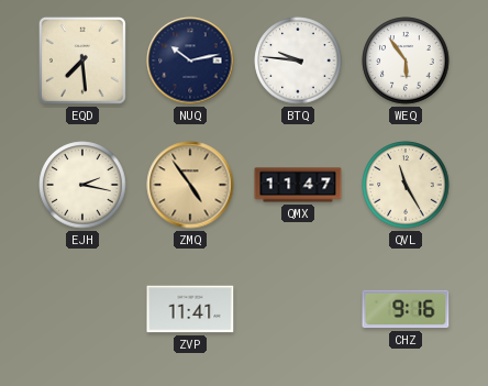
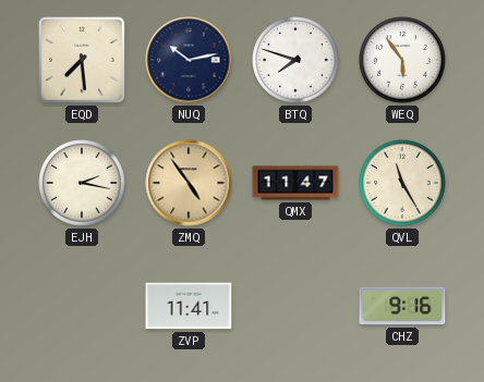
BTQ: 9:46 -> 7:48 (295, 60)
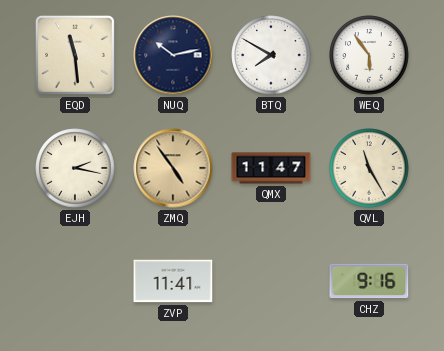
EQD: 7:29 -> 11:29 (75, 55)
BTQ: 7:48 -> 7:50 (271, 55)
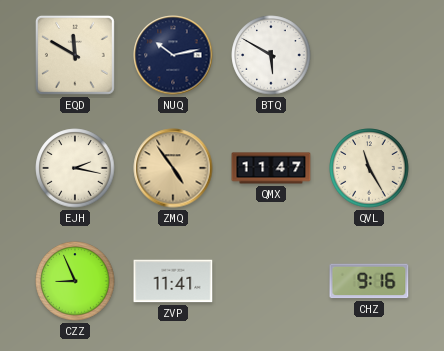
EQD: 11:29 -> 11:50 (75, 55)
BTQ: 7:50 -> 5:50 (271, 55)
WEQ: 5:54 -> none (369, 55)
CZZ: none -> 8:56 (75, 281)
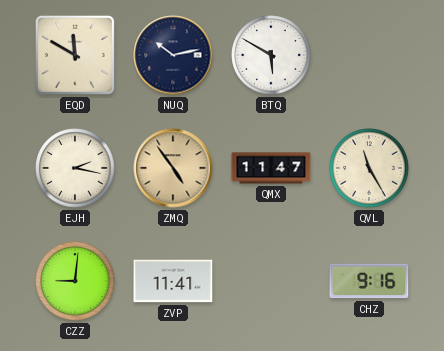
CZZ: 8:56 -> 9:01 (75, 281)
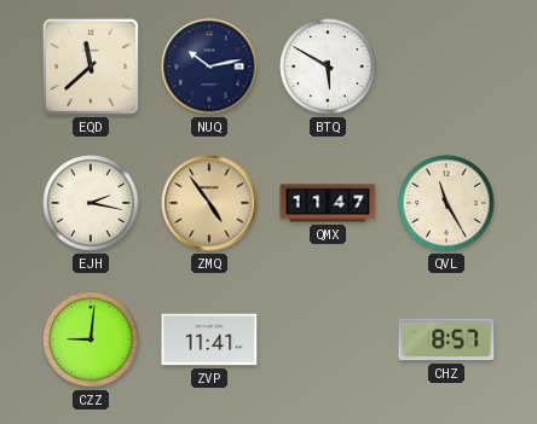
EQD: 11:50 -> 11:38 (91, 66)
CHZ: 9:16 -> 8:57 (446, 339)
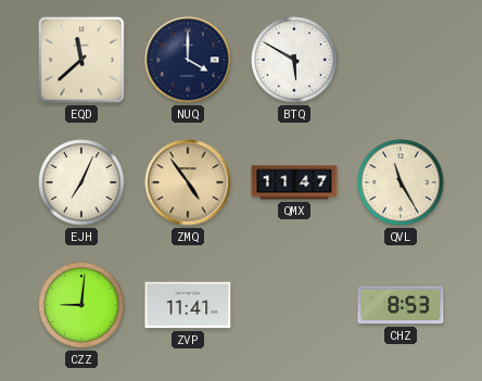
NUQ: 10:13 -> 4:00 (188, 60)
EJH: 2:17 -> 7:04 (81, 182)
CHZ: 8:57 -> 8:53 (401, 305)
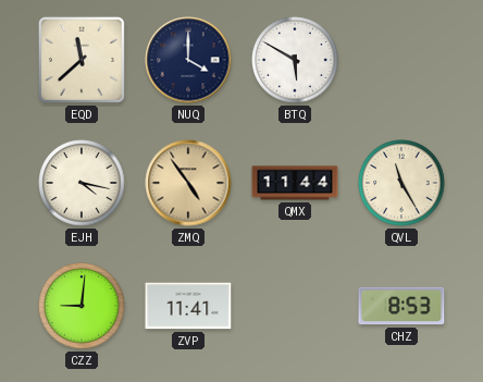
EJH: 7:04 -> 4:17 (82, 183)
QMX: 11:47 -> 11:44 (295, 183)
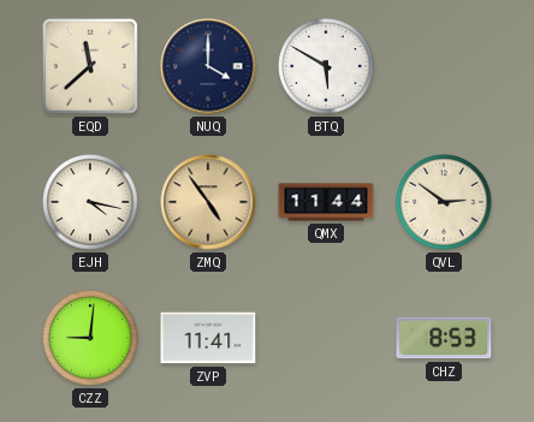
QVL: 11:25 -> 2:51 (444, 202)
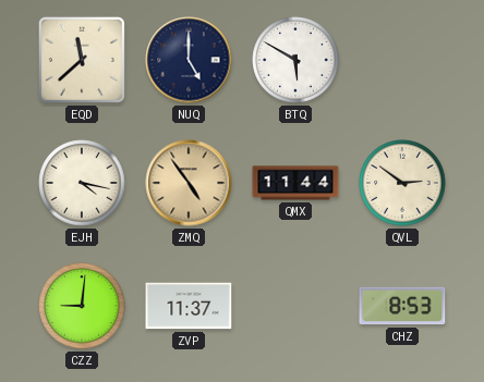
NUQ: 4:00 -> 5:00 (189, 60)
ZVP: 11:41 -> 11:37 (189, 306)
